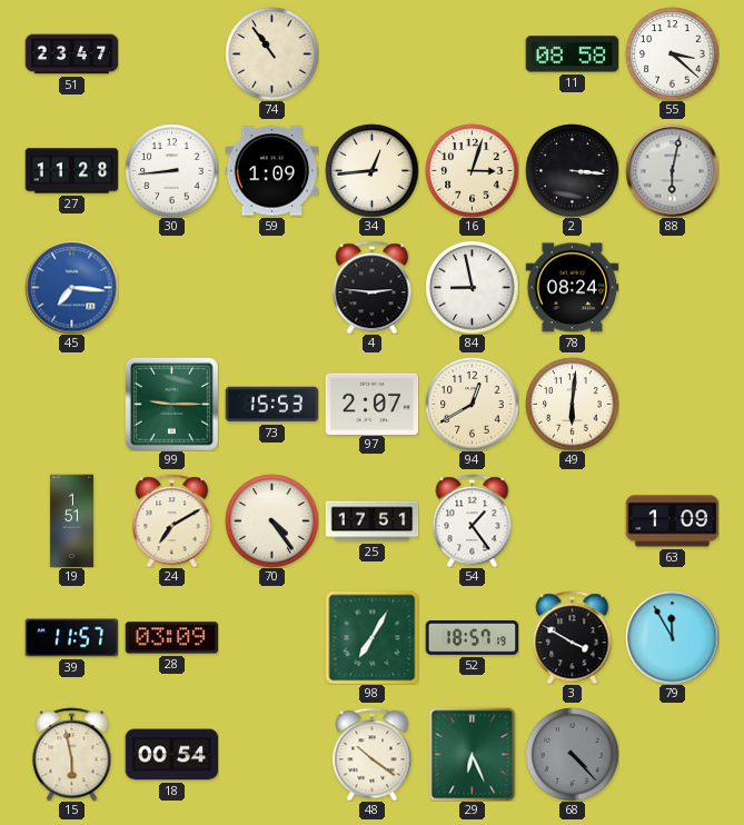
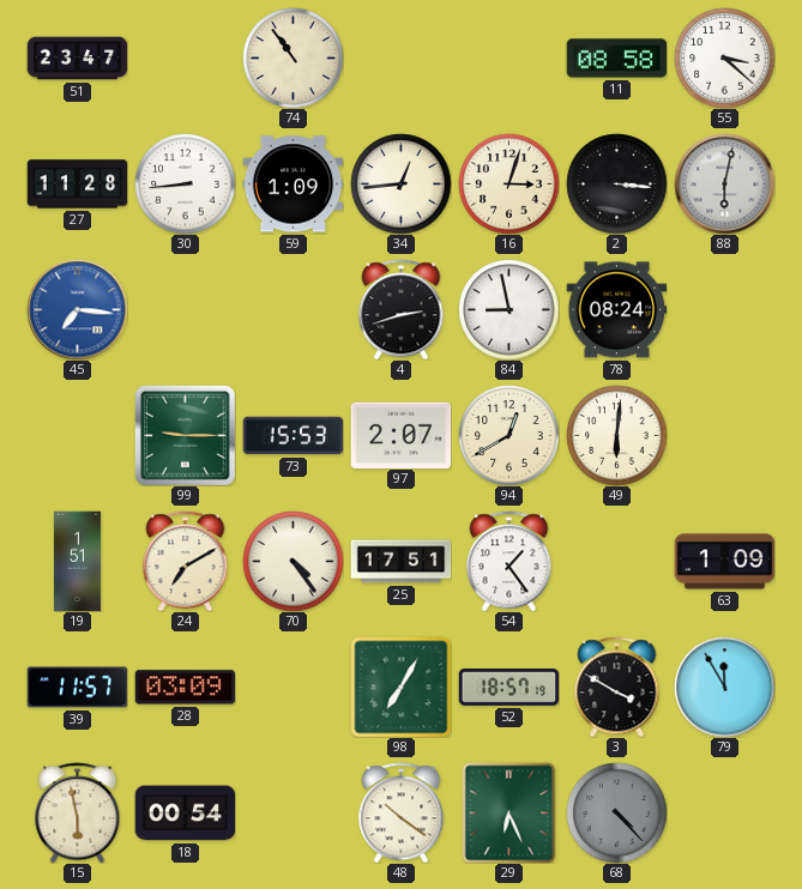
4: 2:46 -> 2:42 (402, 309)
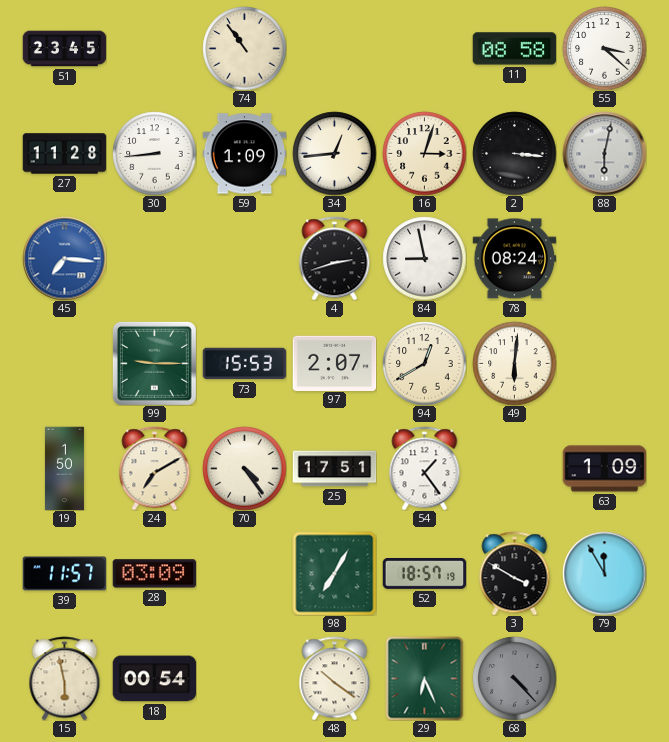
51: 23:47 -> 23:45 (64, 49)
19: 1:51 -> 1:50 (64, 468)
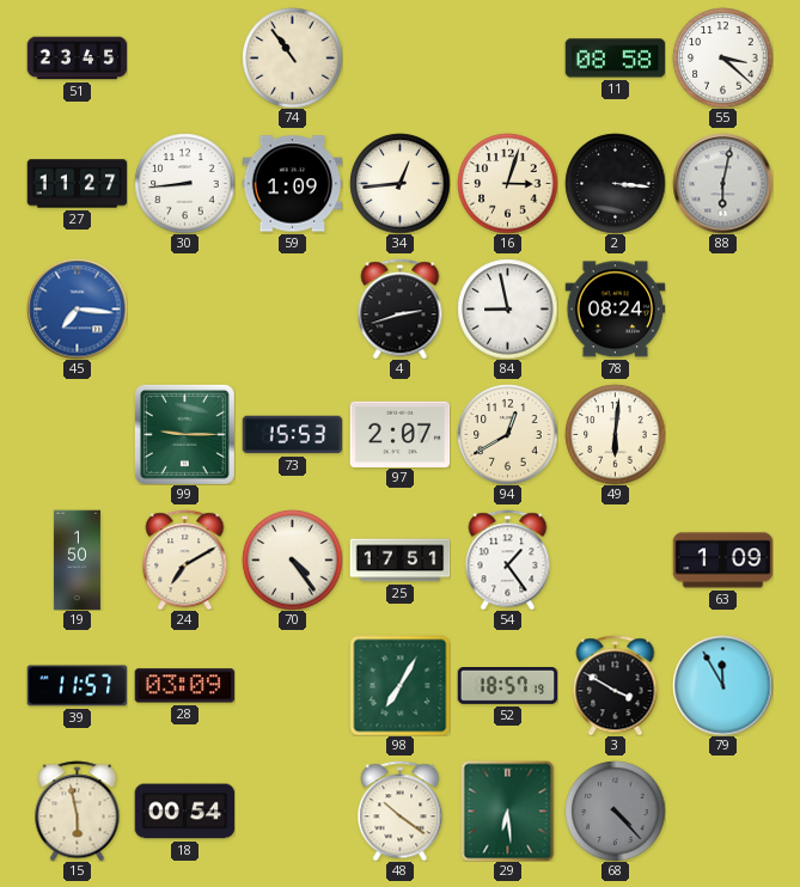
27: 11:28 -> 11:27 (77, 184)
29: 6:26 -> 6:29 (508, 810)
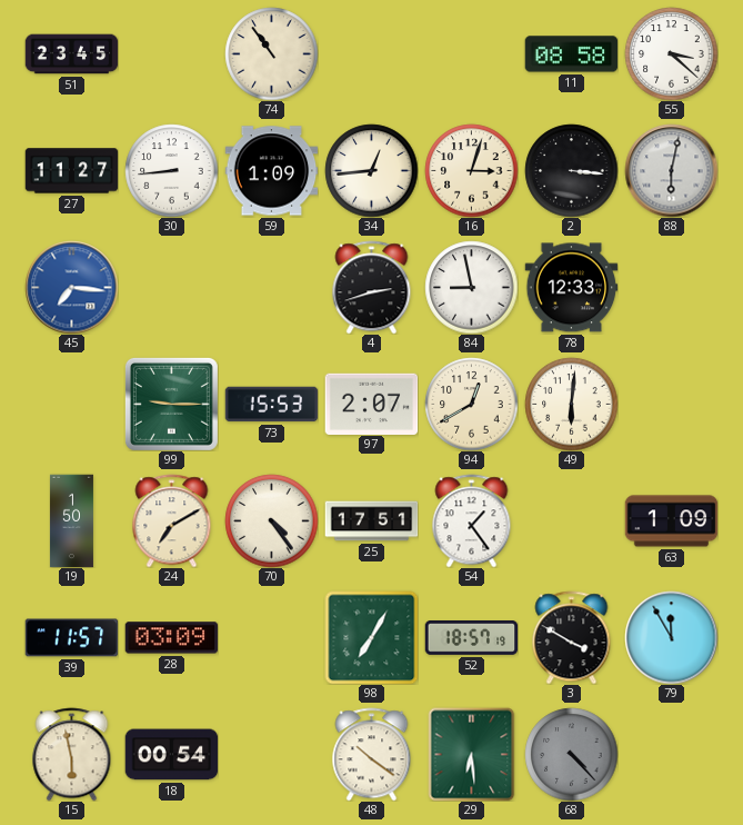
78: 08:24 -> 12:33 (571, 288)
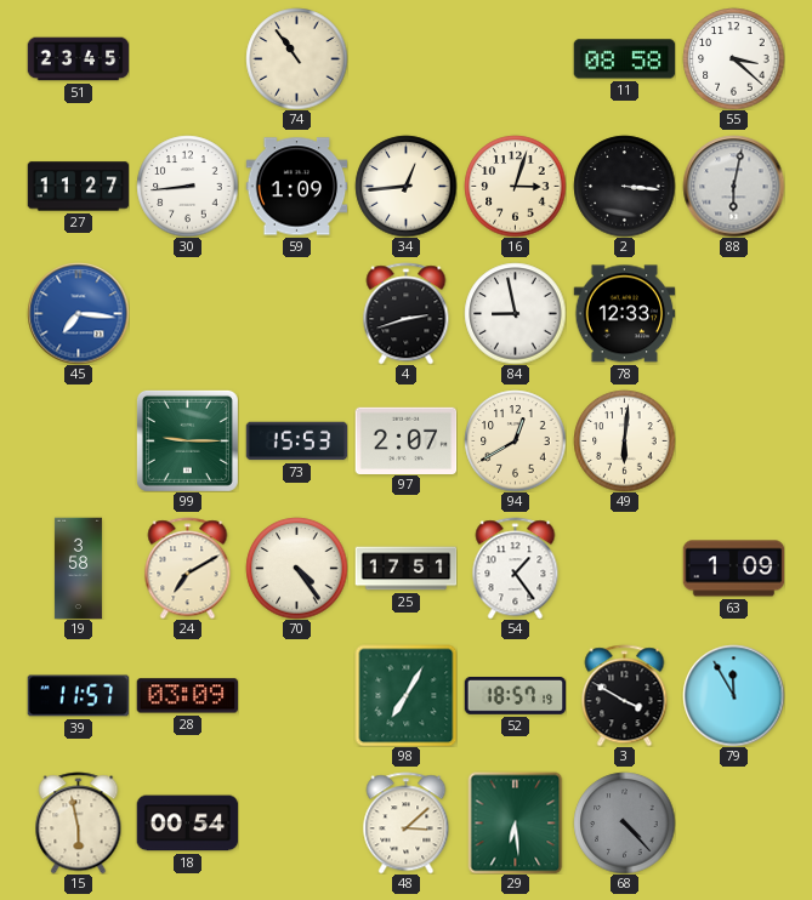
19: 1:50 -> 3:58 (78, 568)
48: 10:21 -> 3:08 (407, 822)
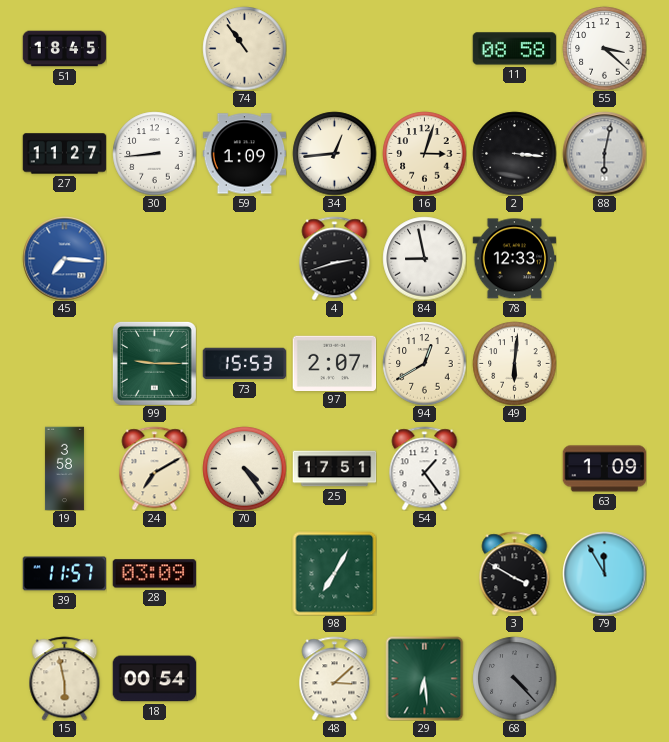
51: 23:45 -> 18:45 (64, 49)
52: 18:57 -> none (515, 696)
